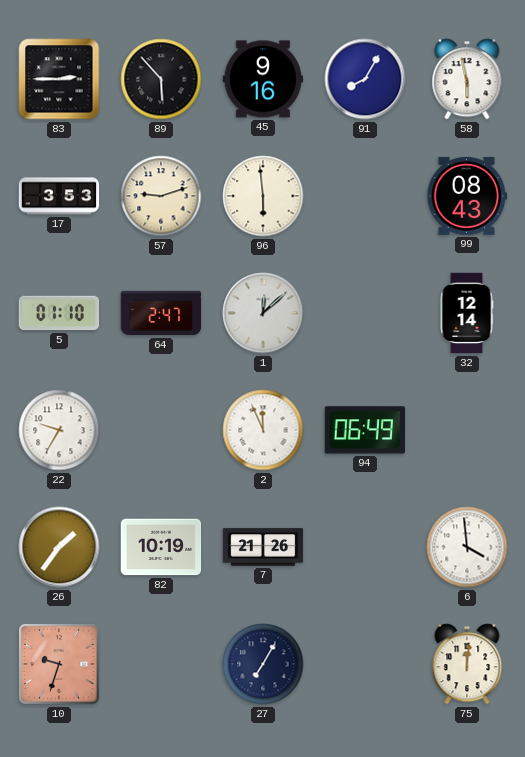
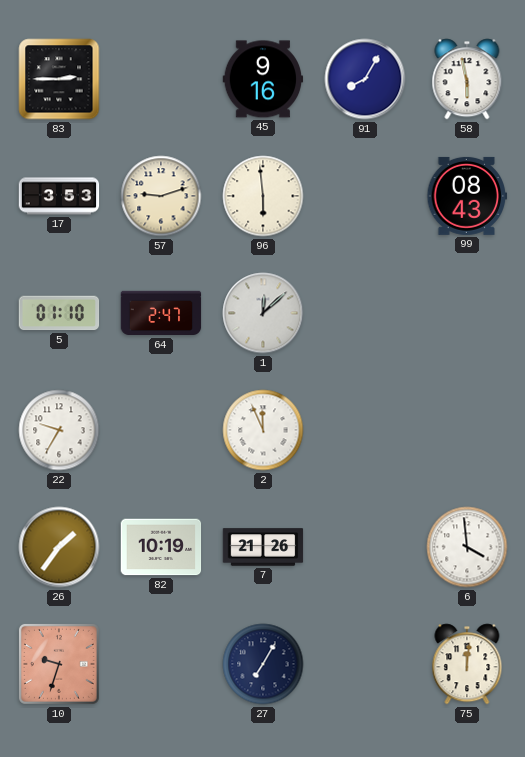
89: 5:53 -> none (161, 79)
32: 12:14 -> none (467, 313)
94: 06:49 -> none (365, 430)
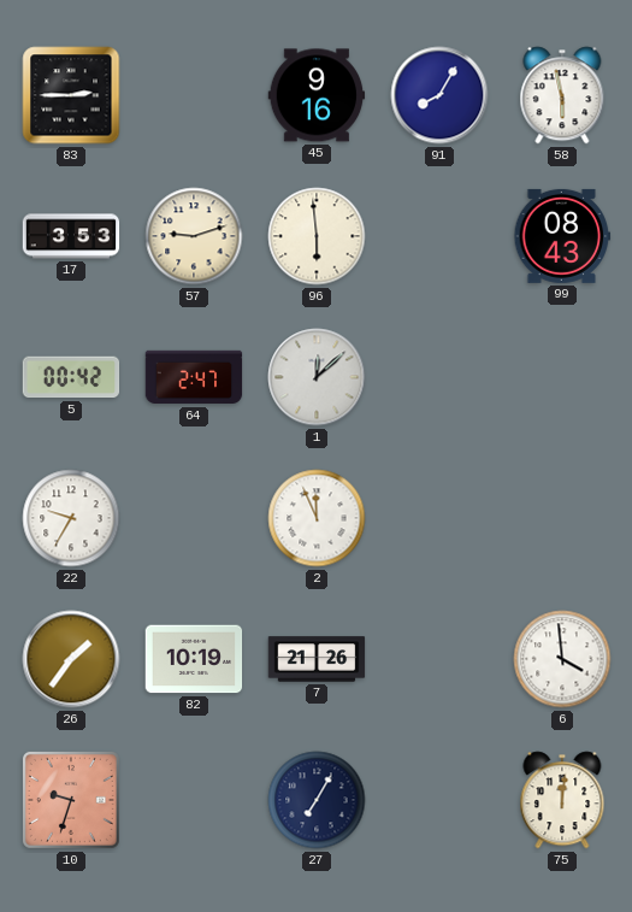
5: 01:10 -> 00:42 (71, 377)
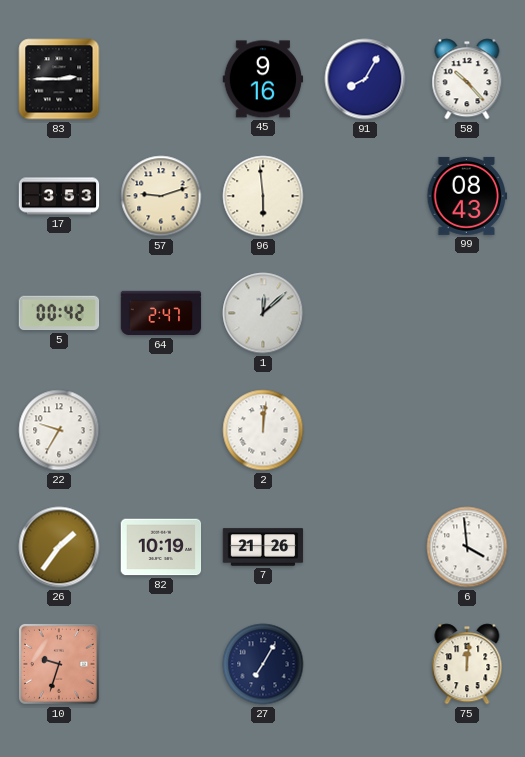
58: 5:58 -> 10:23 (467, 79)
2: 11:56 -> 12:01 (263, 430)
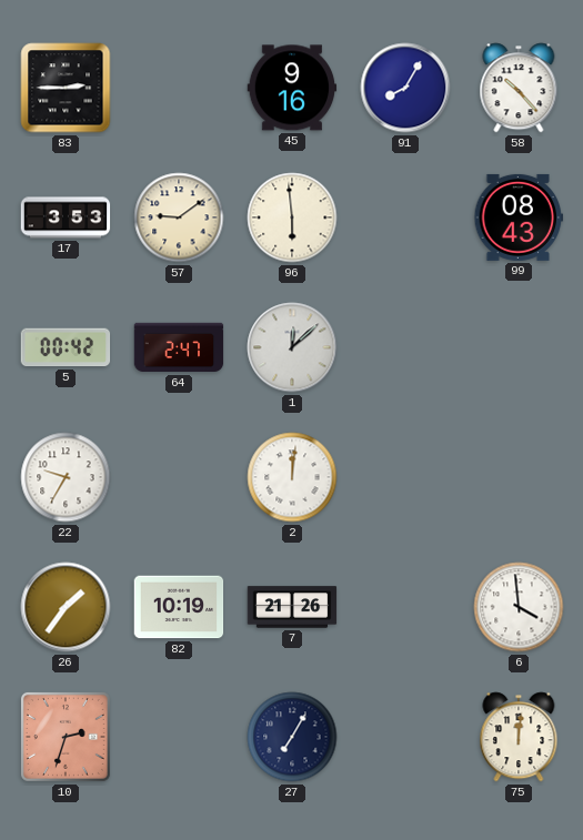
57: 9:12 -> 9:09 (179, 217)
10: 9:33 -> 2:33 (66, 737)
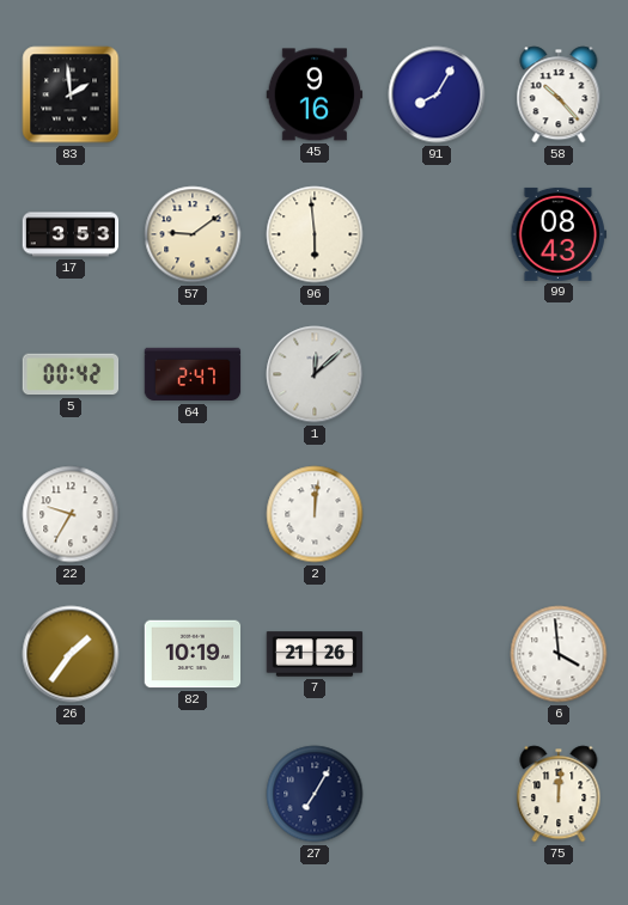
83: 2:45 -> 1:59 (71, 94)
10: 2:33 -> none (66, 737)
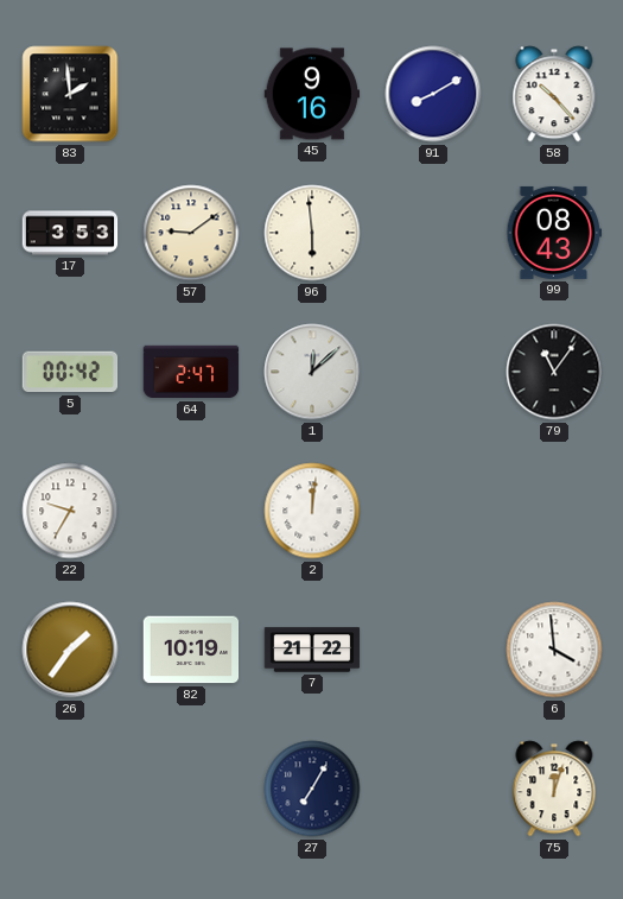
91: 8:05 -> 8:10 (433, 94)
79: none -> 11:06 (554, 372)
7: 21:26 -> 21:22 (312, 650)
75: 12:01 -> 12:03 (554, 789)
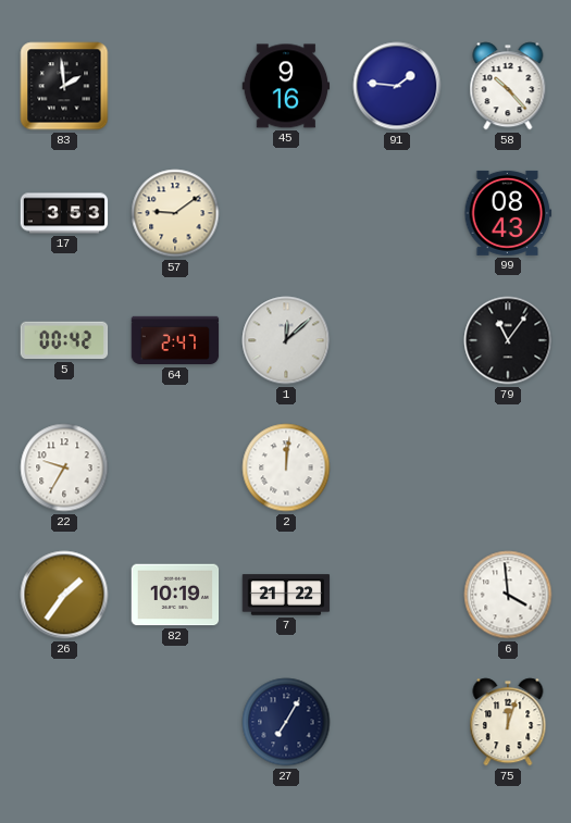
91: 8:10 -> 1:46 (397, 86)
96: 5:59 -> none (312, 233)
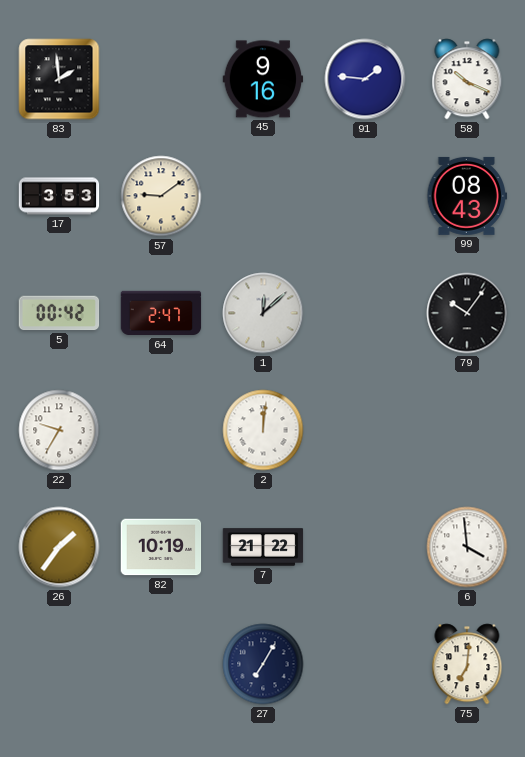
58: 10:23 -> 10:19 (467, 79)
79: 11:06 -> 10:06 (467, 313)
75: 12:03 -> 7:01 (467, 664)
